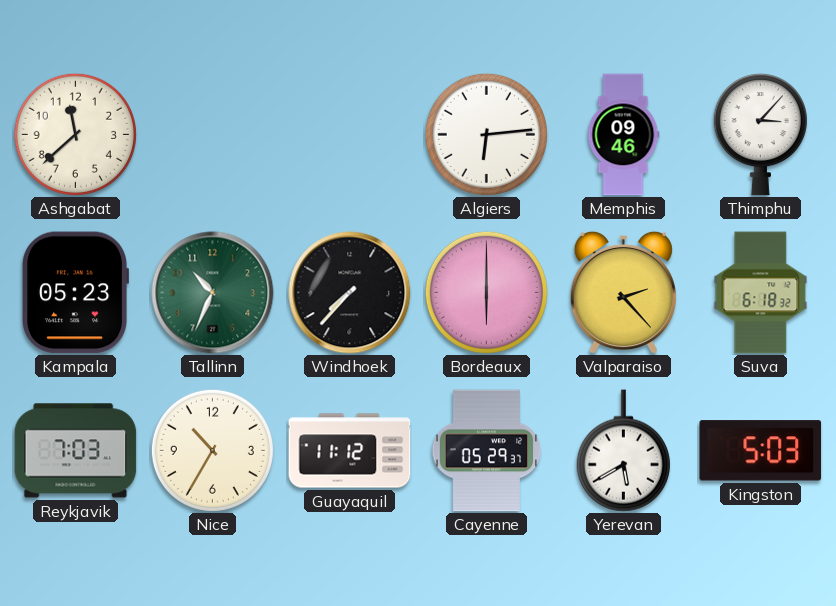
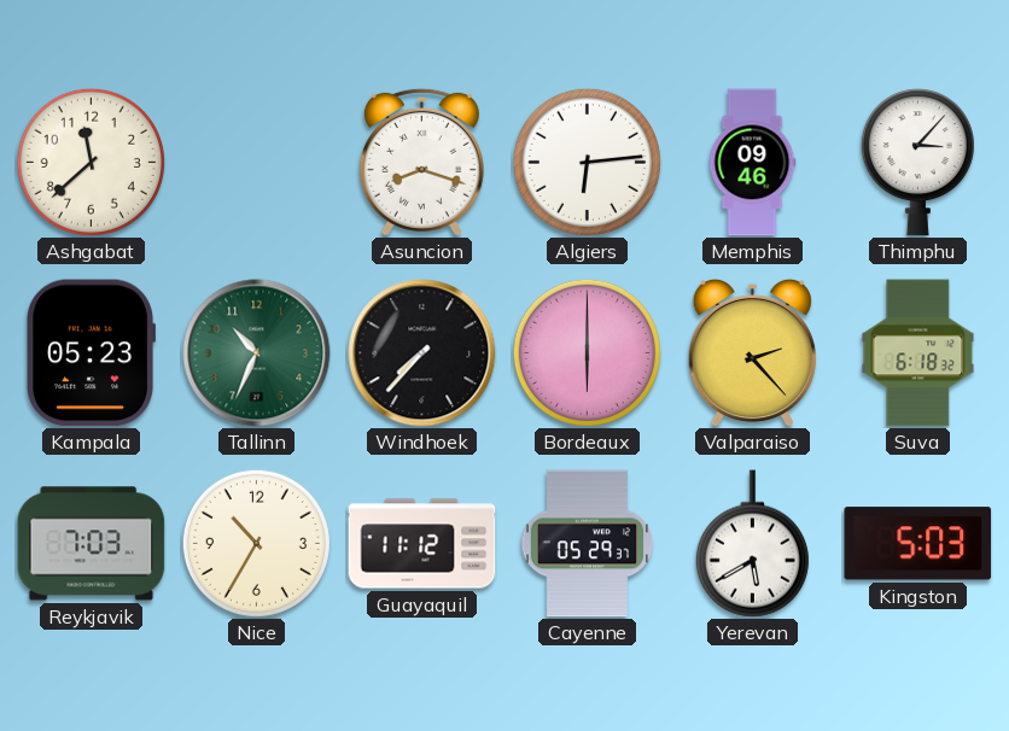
Asuncion: none -> 8:18 (421, 162)
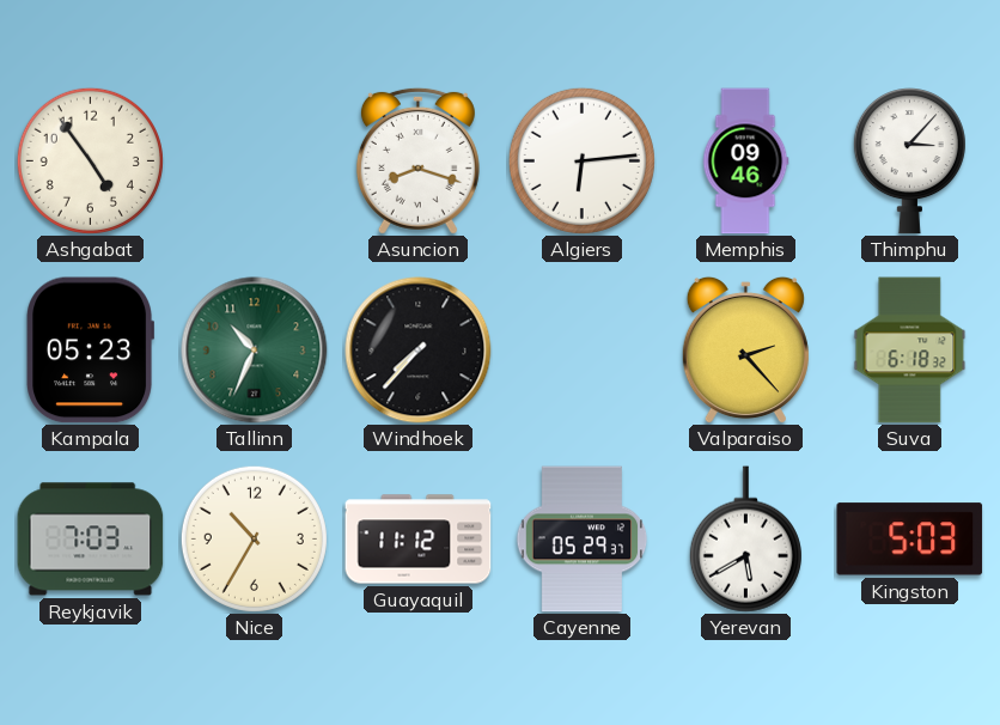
Ashgabat: 11:38 -> 4:54 (90, 160)
Bordeaux: 6:00 -> none (587, 352)
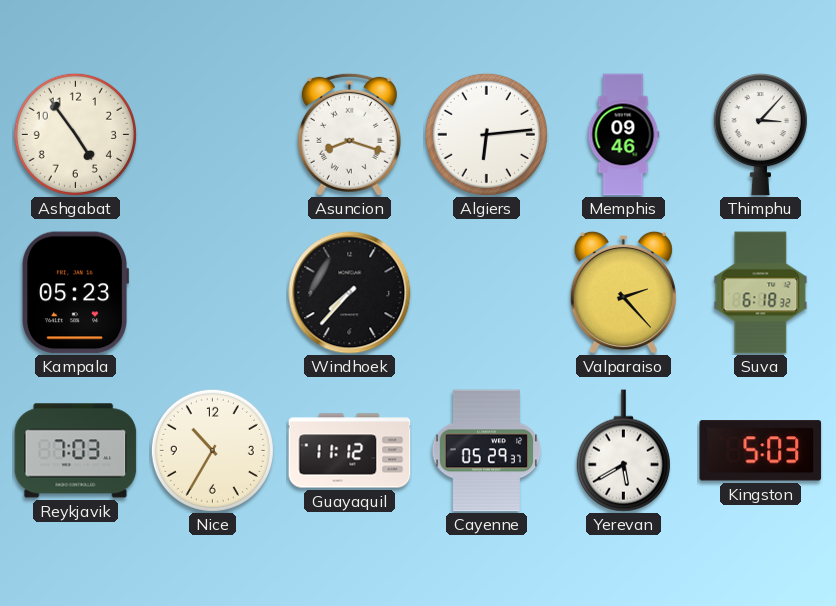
Tallinn: 10:34 -> none (255, 351)
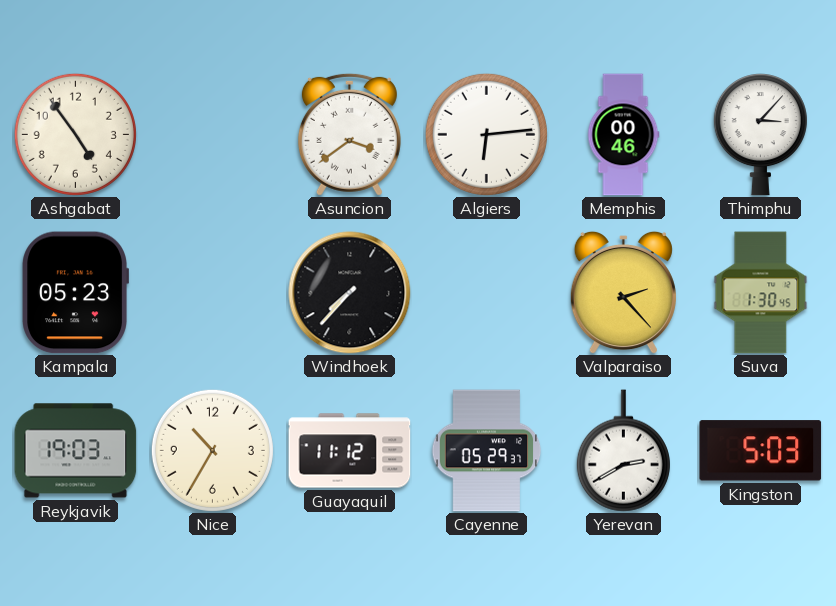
Asuncion: 8:18 -> 3:39 (349, 134)
Memphis: 09:46 -> 00:46 (623, 135)
Suva: 6:18 -> 1:30 (761, 293)
Reykjavik: 7:03 -> 19:03 (76, 451)
Yerevan: 5:40 -> 2:40 (623, 451)
